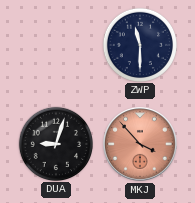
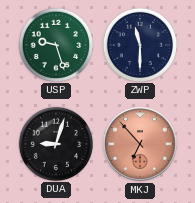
USP: none -> 9:27 (55, 44)
MKJ: 3:53 -> 6:53 (141, 145)
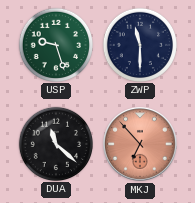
DUA: 9:03 -> 11:22 (55, 143)
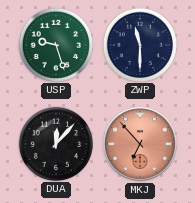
DUA: 11:22 -> 12:07 (55, 143)
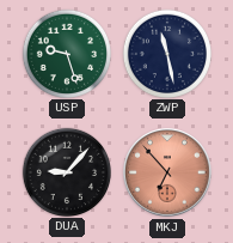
ZWP: 11:30 -> 11:28 (166, 53)
DUA: 12:07 -> 9:07 (66, 171)
